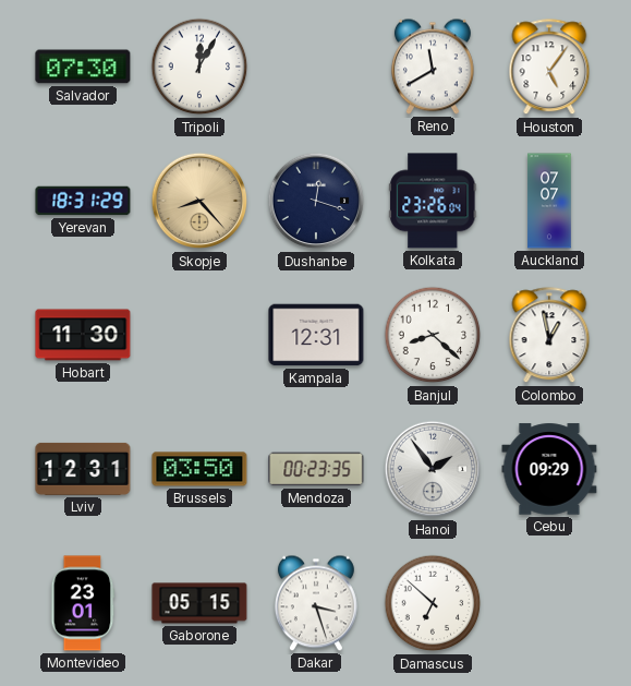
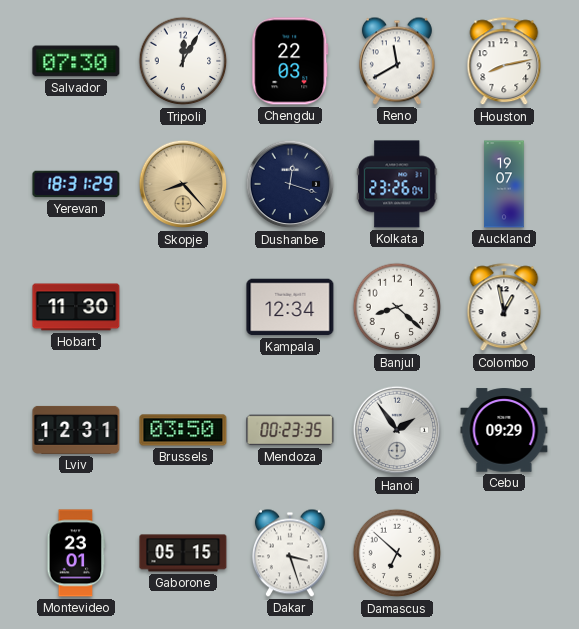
Chengdu: none -> 22:03 (290, 61)
Houston: 5:06 -> 8:13 (504, 62)
Auckland: 07:07 -> 19:07 (504, 184)
Kampala: 12:31 -> 12:34 (290, 307)
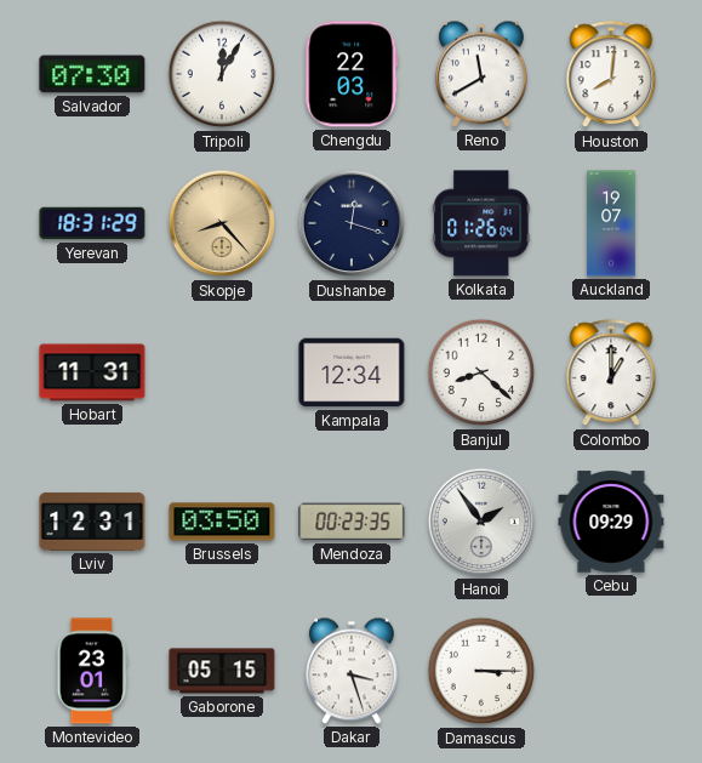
Houston: 8:13 -> 8:01 (611, 75)
Kolkata: 23:26 -> 01:26 (481, 223)
Hobart: 11:30 -> 11:31 (92, 372)
Colombo: 12:58 -> 1:00 (611, 374)
Damascus: 6:52 -> 3:15 (481, 671)
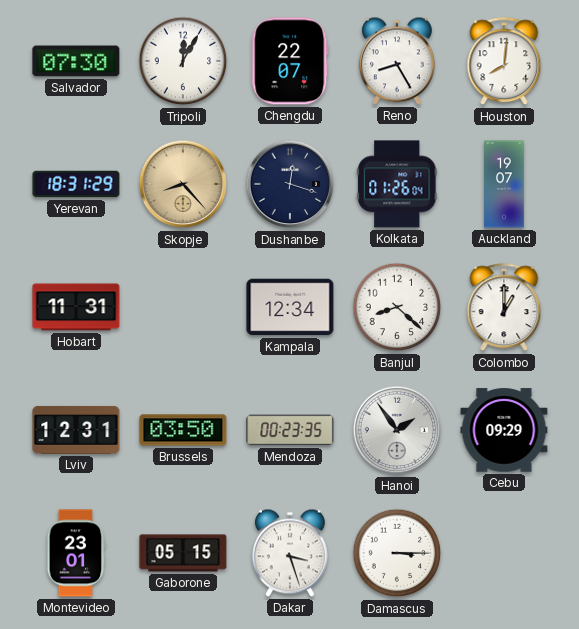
Chengdu: 22:03 -> 22:07 (290, 61)
Reno: 11:40 -> 8:25 (397, 61)
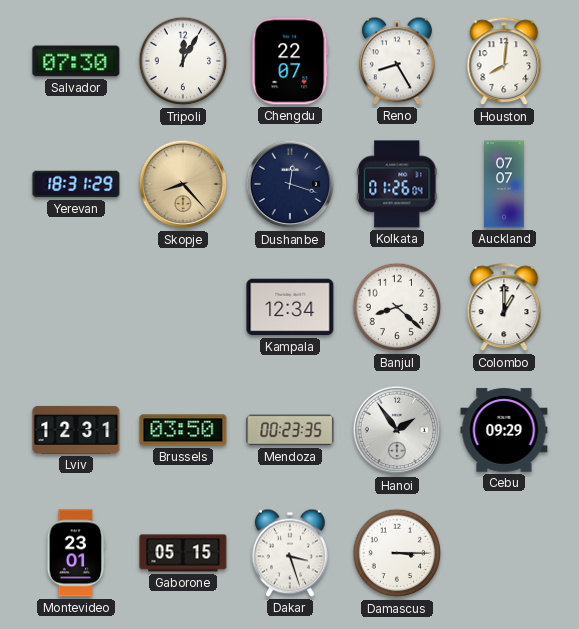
Auckland: 19:07 -> 07:07 (504, 184)
Hobart: 11:31 -> none (76, 307)
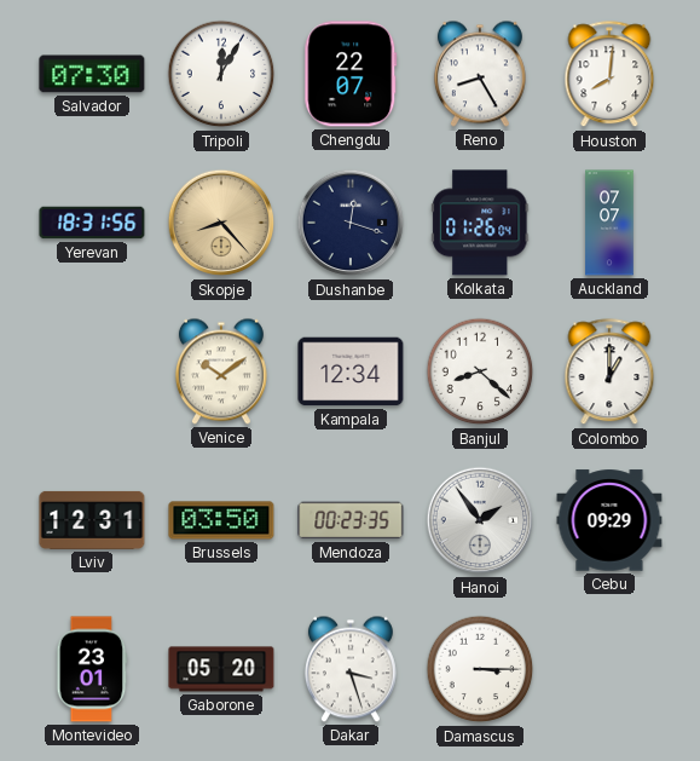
Yerevan: 18:31:29 -> 18:31:56 (92, 223)
Venice: none -> 10:09 (221, 371)
Gaborone: 05:15 -> 05:20 (221, 669)
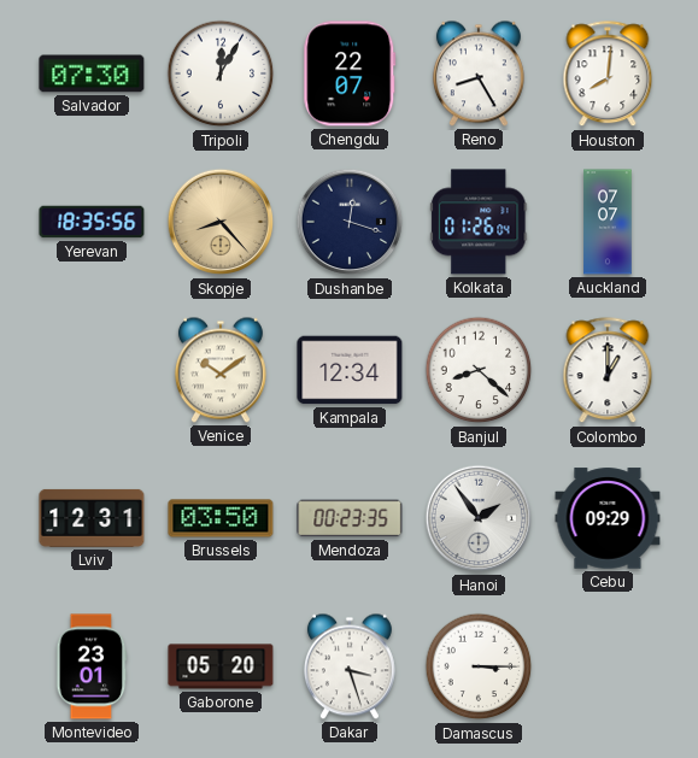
Yerevan: 18:31 -> 18:35 (92, 222)
